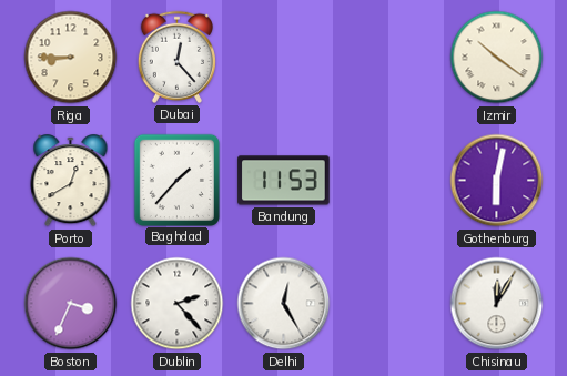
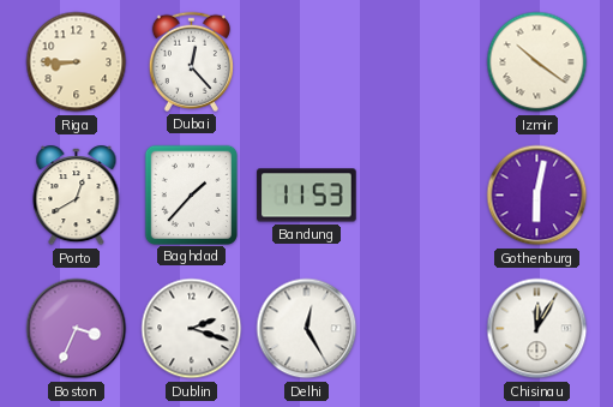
Dublin: 2:23 -> 2:18 (192, 329)
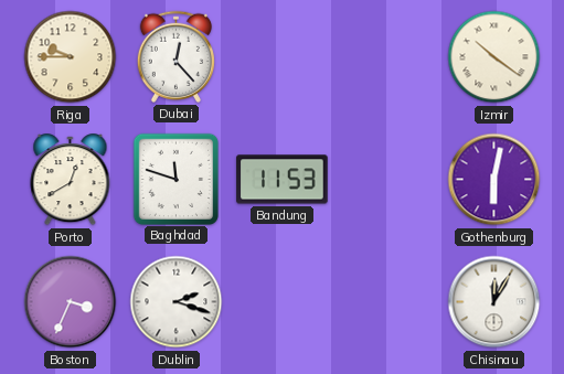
Riga: 8:45 -> 9:45 (71, 57)
Baghdad: 1:37 -> 11:48 (175, 179)
Delhi: 12:25 -> none (307, 329)
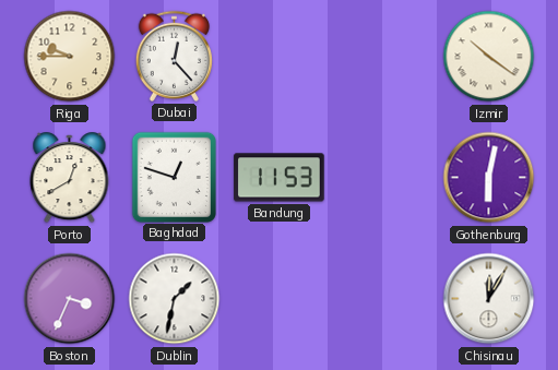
Baghdad: 11:48 -> 12:48 (174, 177)
Dublin: 2:18 -> 1:32 (175, 299)
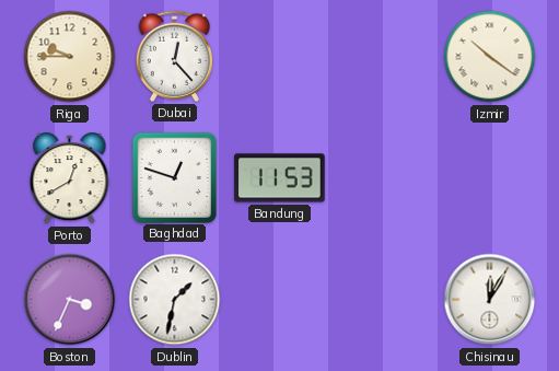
Gothenburg: 6:02 -> none (489, 178)
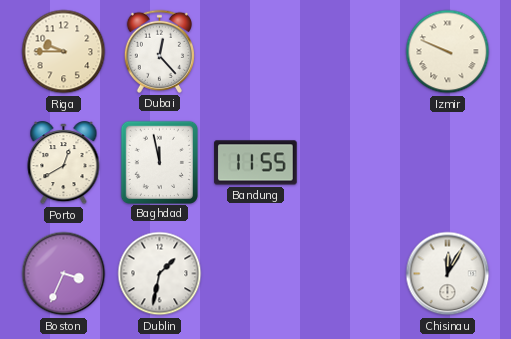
Izmir: 10:21 -> 9:49 (448, 52)
Baghdad: 12:48 -> 11:58 (159, 162)
Bandung: 11:53 -> 11:55 (256, 163)
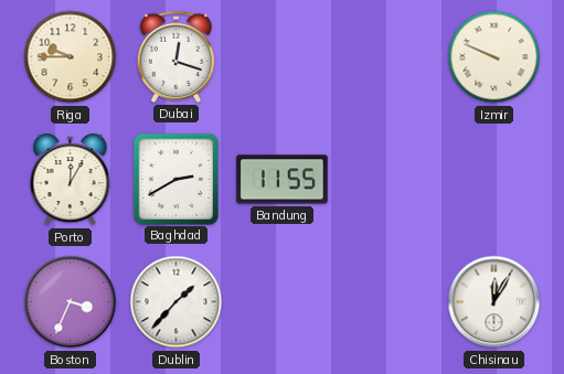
Dubai: 12:23 -> 12:18 (175, 56)
Porto: 12:40 -> 12:05 (71, 180)
Baghdad: 11:58 -> 2:40 (175, 179)
Dublin: 1:32 -> 1:37 (177, 302)
